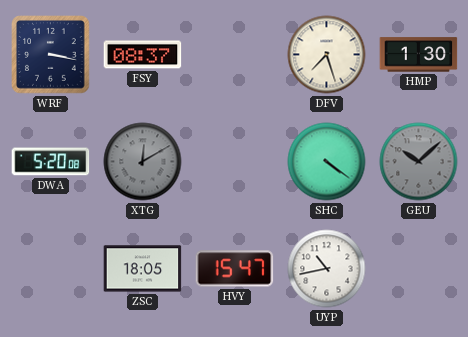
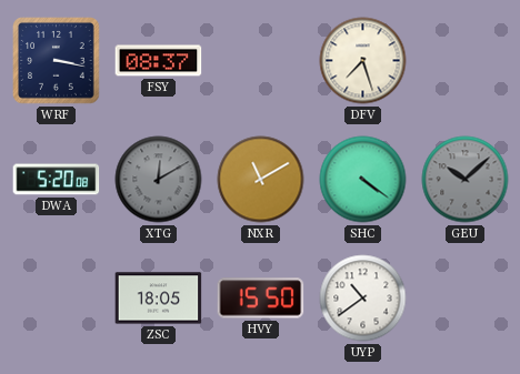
HMP: 1:30 -> none (419, 55)
NXR: none -> 11:10 (261, 180)
HVY: 15:47 -> 15:50 (261, 299)
UYP: 10:43 -> 10:39 (363, 299)
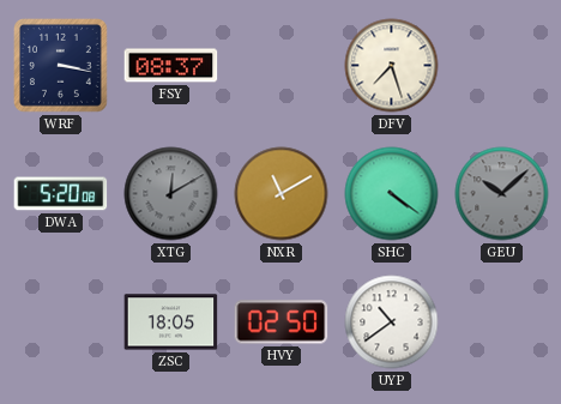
HVY: 15:50 -> 02:50 (282, 322)
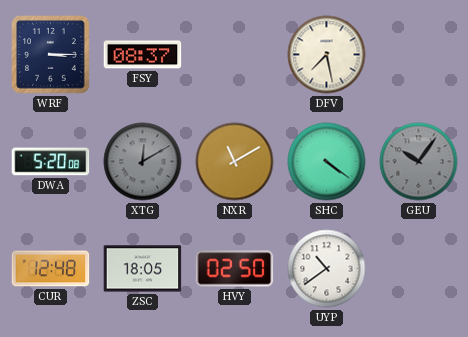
WRF: 3:17 -> 3:15 (51, 55)
DFV: 7:27 -> 7:28 (327, 55)
GEU: 10:08 -> 10:06 (419, 162)
CUR: none -> 12:48 (51, 269)
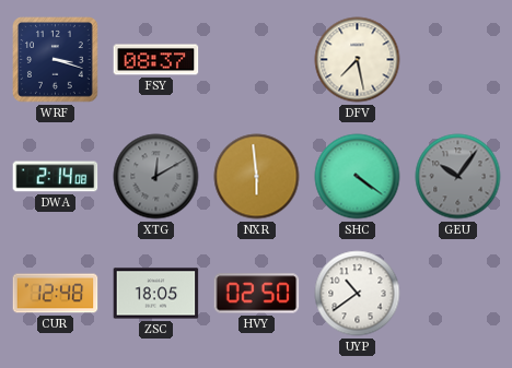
WRF: 3:15 -> 3:18 (56, 60)
DWA: 5:20 -> 2:14 (56, 177)
NXR: 11:10 -> 5:59 (257, 177)
